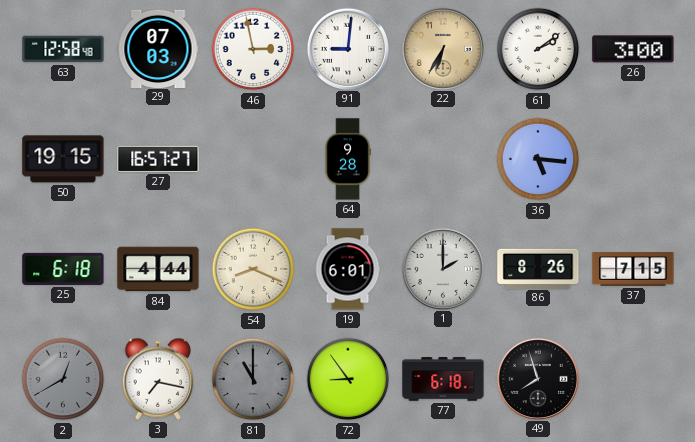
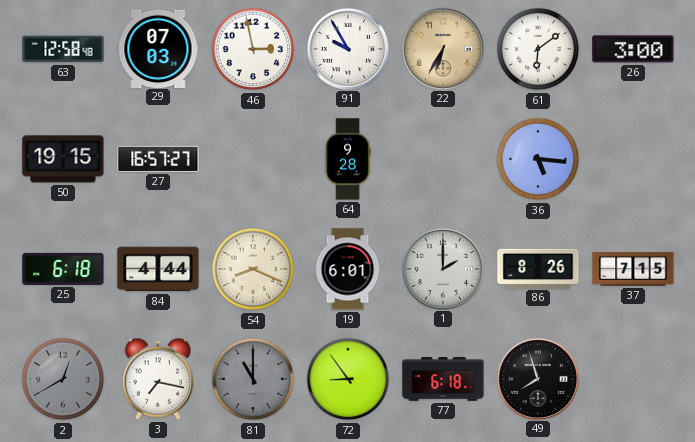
91: 9:01 -> 9:55 (347, 48)
61: 2:09 -> 6:09 (538, 49)
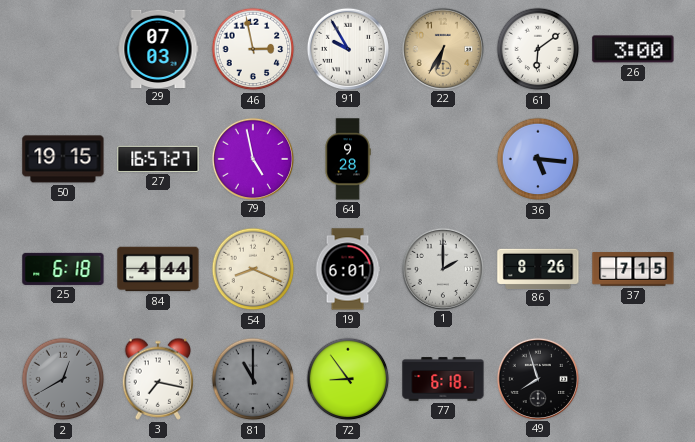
63: 12:58 -> none (63, 49)
79: none -> 4:58 (252, 158)
